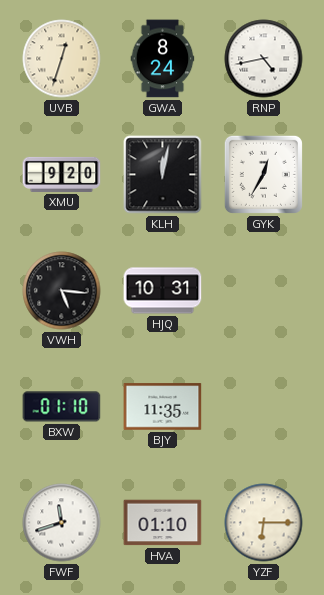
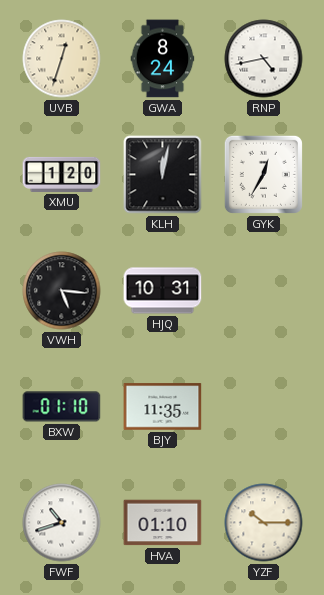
XMU: 9:20 -> 1:20 (62, 174)
FWF: 11:42 -> 10:42 (62, 523)
YZF: 6:15 -> 10:15 (264, 523)
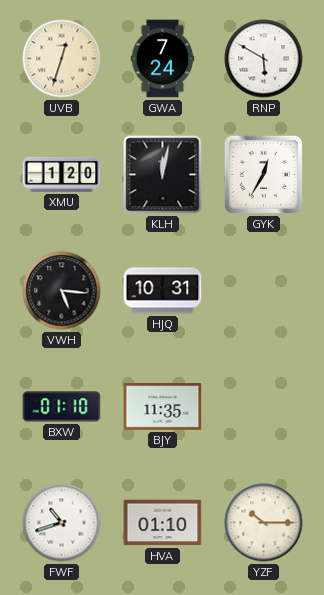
GWA: 8:24 -> 7:24 (163, 59)
RNP: 4:43 -> 5:50 (264, 59)
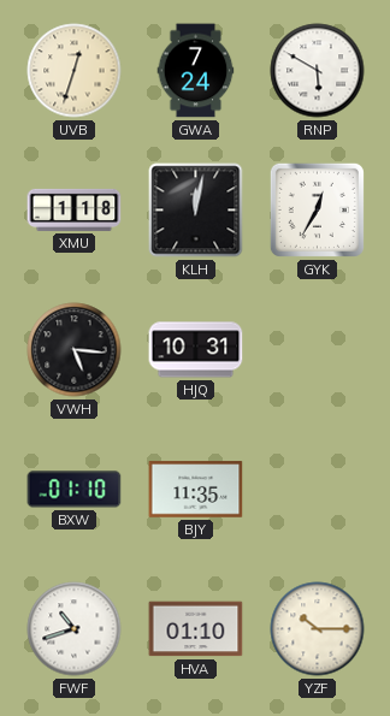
XMU: 1:20 -> 1:18 (75, 209)
